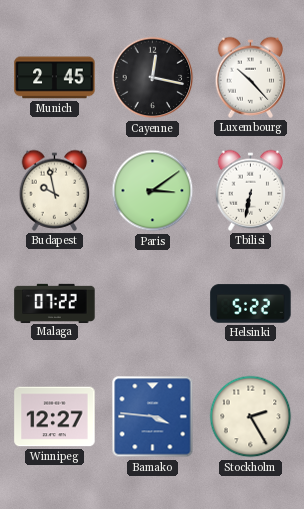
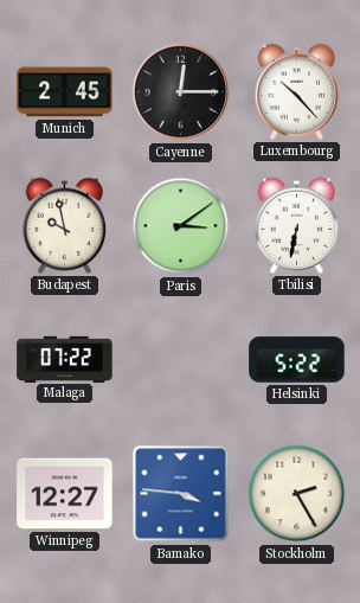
Cayenne: 12:17 -> 12:15 (181, 92)
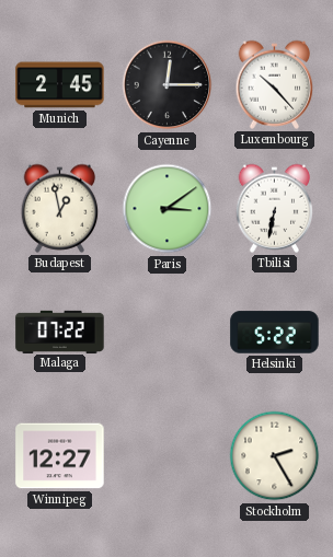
Budapest: 9:58 -> 12:58 (60, 208)
Bamako: 3:46 -> none (181, 494)
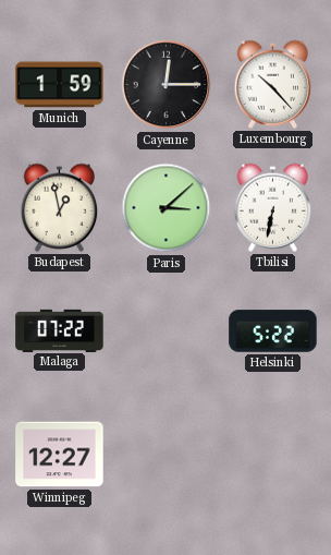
Munich: 2:45 -> 1:59 (60, 85)
Paris: 3:09 -> 3:08 (167, 208)
Stockholm: 2:25 -> none (275, 456)
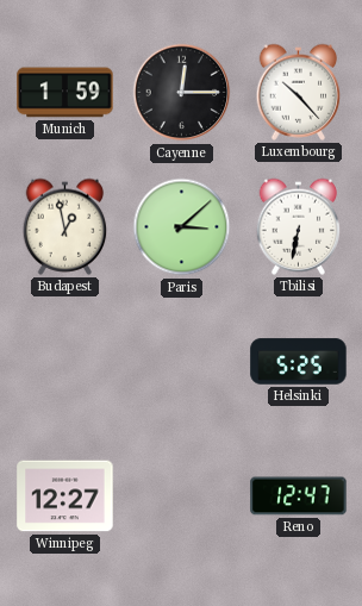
Malaga: 07:22 -> none (60, 330)
Helsinki: 5:22 -> 5:25 (299, 362)
Reno: none -> 12:47 (299, 496)
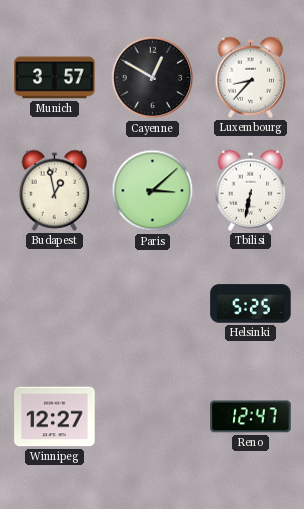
Munich: 1:59 -> 3:57 (55, 78)
Cayenne: 12:15 -> 12:50 (153, 78)
Luxembourg: 10:23 -> 8:37 (251, 77)
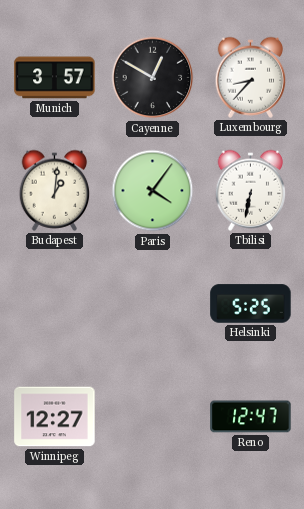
Budapest: 12:58 -> 1:01 (55, 190)
Paris: 3:08 -> 4:06 (153, 191)
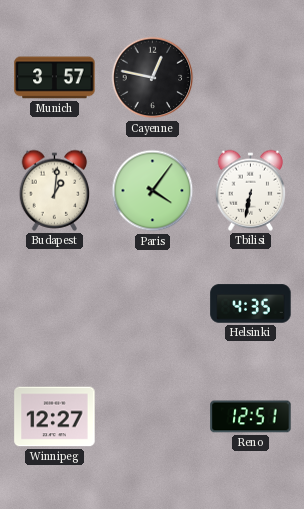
Cayenne: 12:50 -> 12:47 (153, 78)
Luxembourg: 8:37 -> none (251, 77)
Helsinki: 5:25 -> 4:35 (251, 304)
Reno: 12:47 -> 12:51 (251, 417)
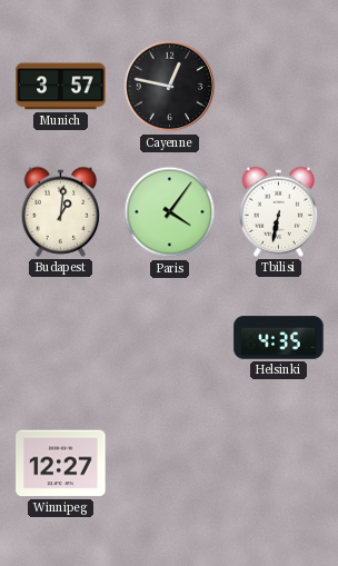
Reno: 12:51 -> none (251, 417)
